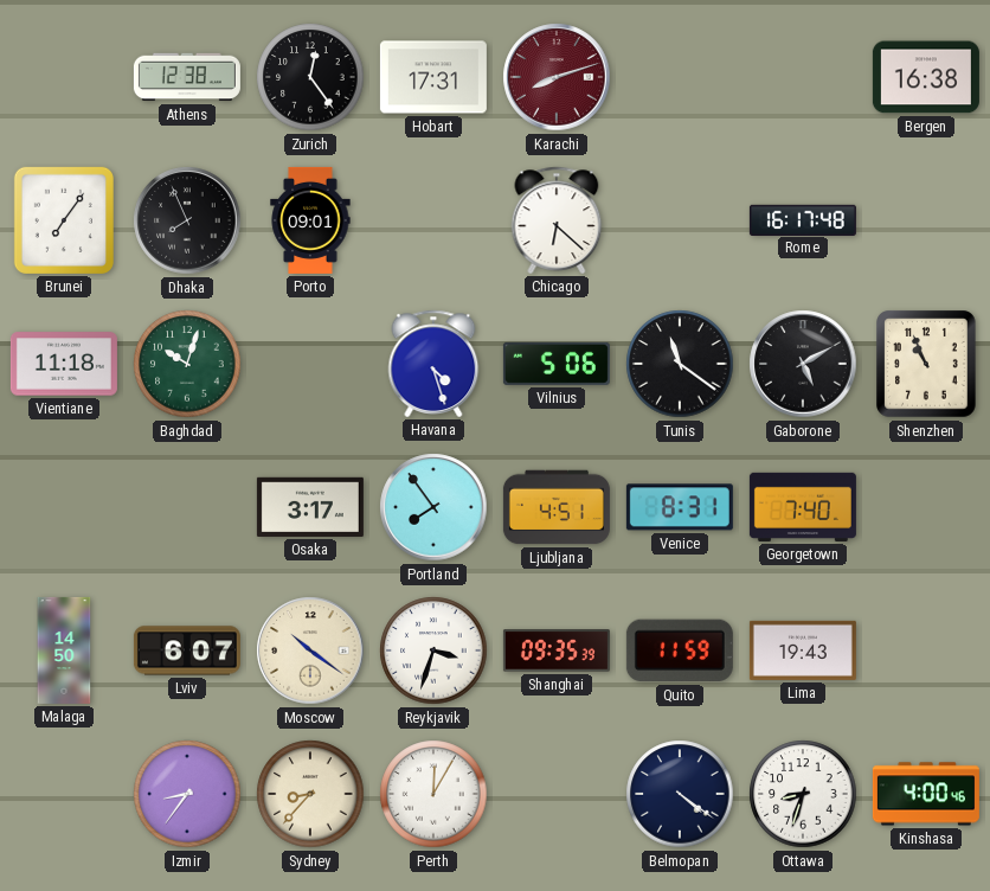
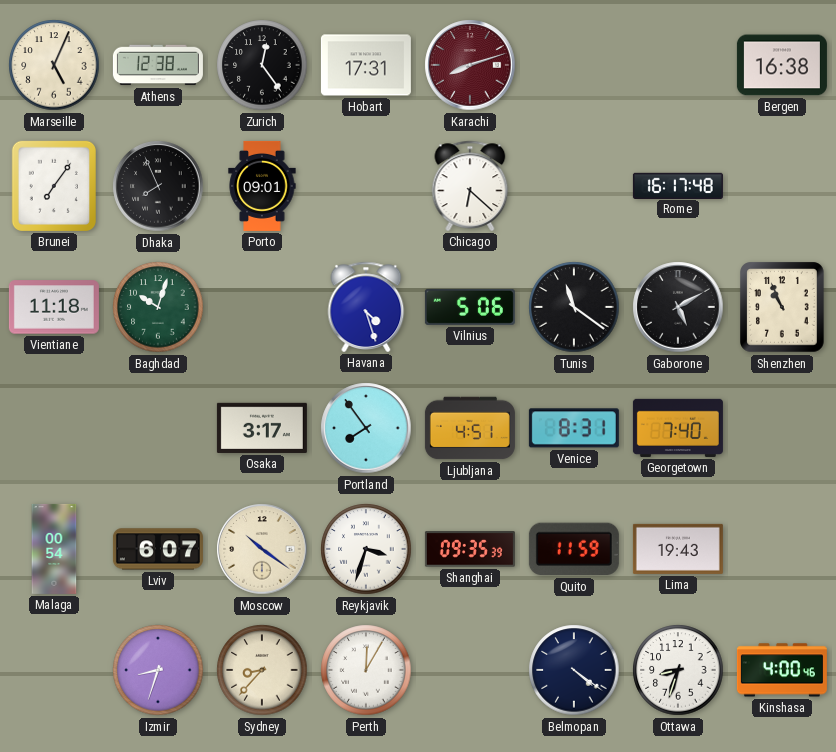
Marseille: none -> 5:04 (54, 65)
Malaga: 14:50 -> 00:54 (54, 549)
Izmir: 8:36 -> 8:33 (158, 670)
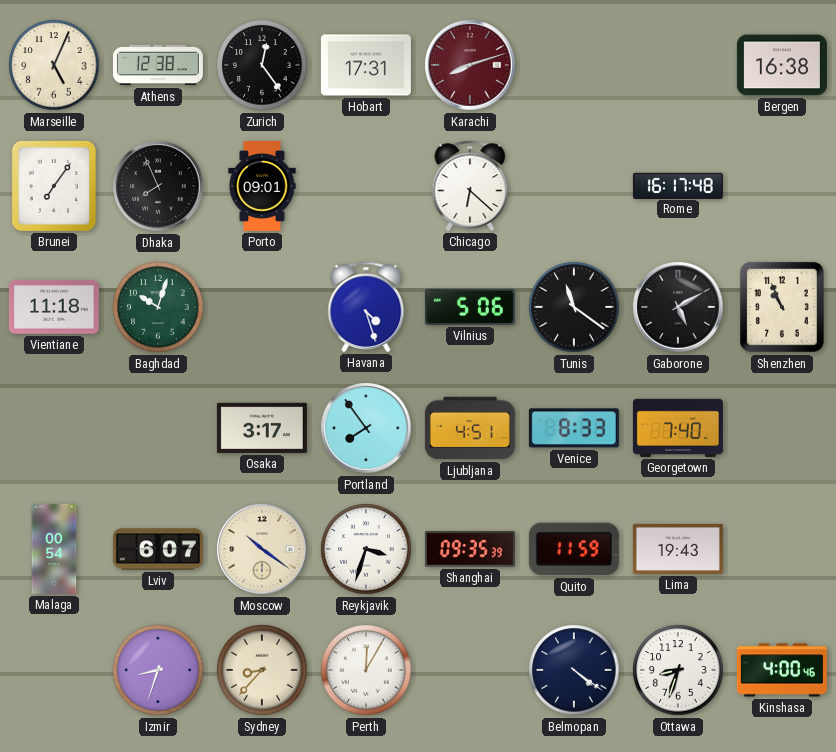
Venice: 8:31 -> 8:33 (574, 428)
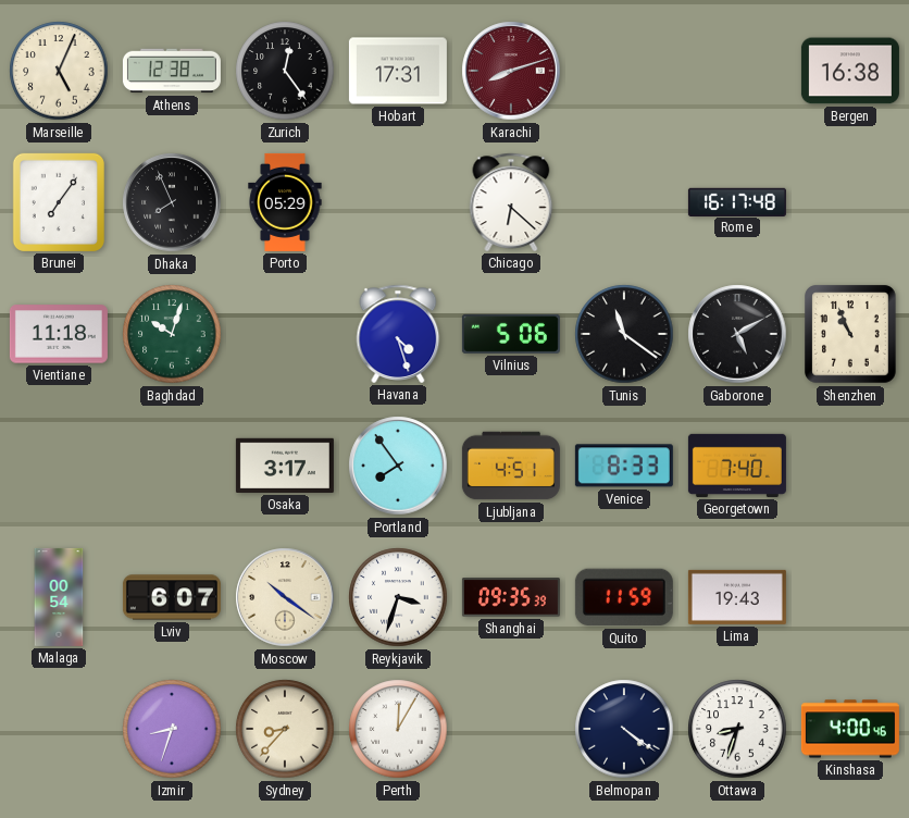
Porto: 09:01 -> 05:29 (285, 202)
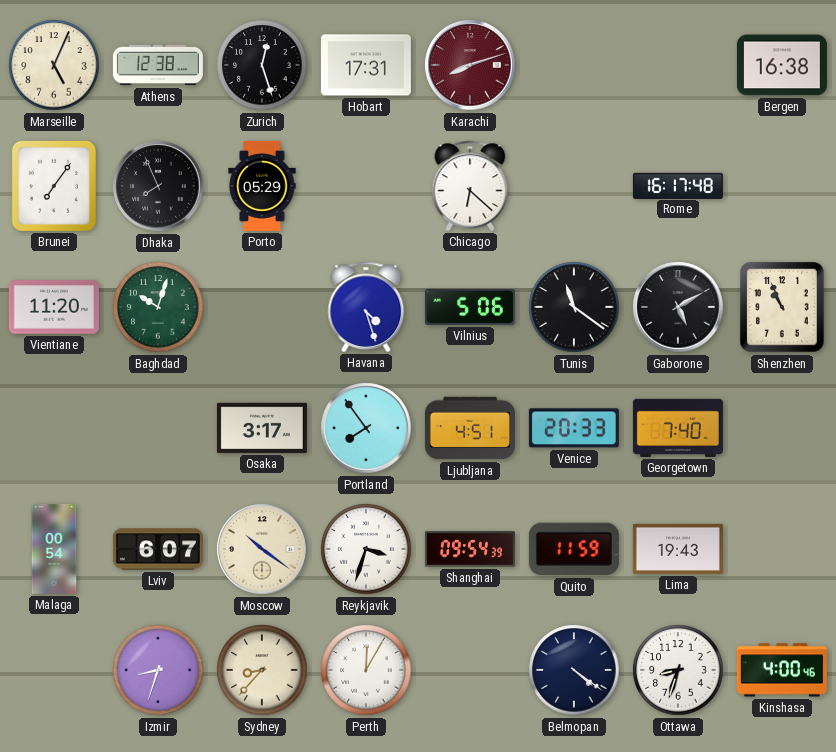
Zurich: 12:24 -> 12:27 (262, 65)
Vientiane: 11:18 -> 11:20 (54, 307)
Venice: 8:33 -> 20:33 (574, 428)
Shanghai: 09:35 -> 09:54 (470, 549)
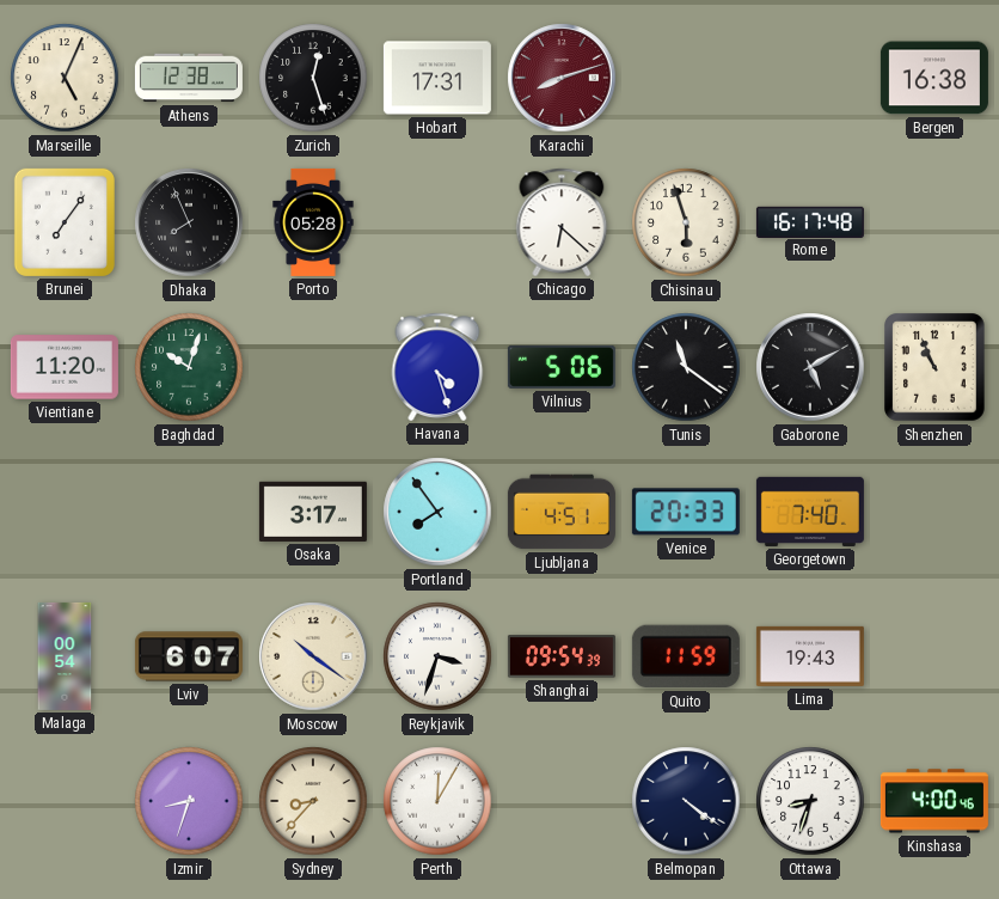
Porto: 05:29 -> 05:28 (313, 222)
Chisinau: none -> 5:57 (686, 222)
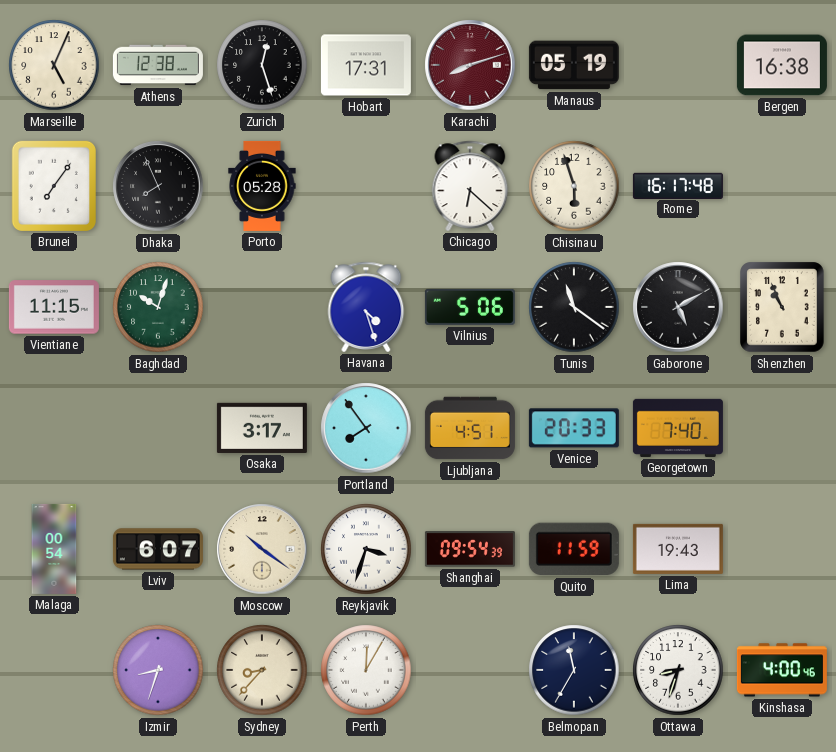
Manaus: none -> 05:19 (574, 65)
Vientiane: 11:20 -> 11:15 (54, 307)
Belmopan: 4:21 -> 11:35 (574, 670)
